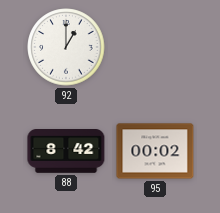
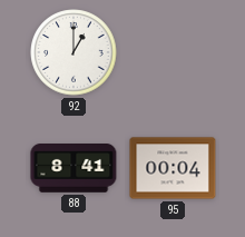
88: 8:42 -> 8:41 (73, 168)
95: 00:02 -> 00:04 (173, 168)
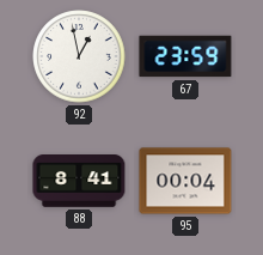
92: 1:00 -> 12:58 (79, 56)
67: none -> 23:59 (185, 56)
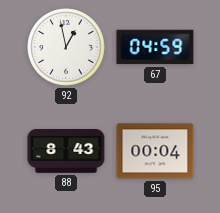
67: 23:59 -> 04:59 (155, 47)
88: 8:41 -> 8:43 (66, 151)
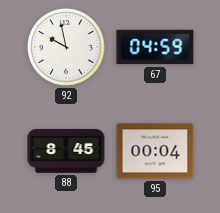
92: 12:58 -> 9:58 (66, 47)
88: 8:43 -> 8:45 (66, 151)
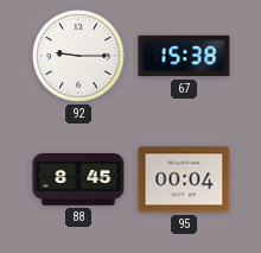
92: 9:58 -> 9:15 (78, 56)
67: 04:59 -> 15:38 (184, 56)
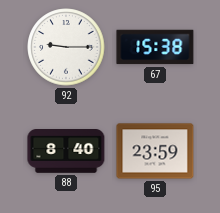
88: 8:45 -> 8:40 (66, 151)
95: 00:04 -> 23:59 (155, 151)
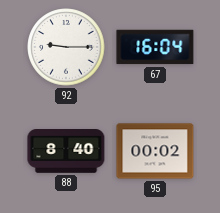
67: 15:38 -> 16:04 (155, 47)
95: 23:59 -> 00:02 (155, 151)
